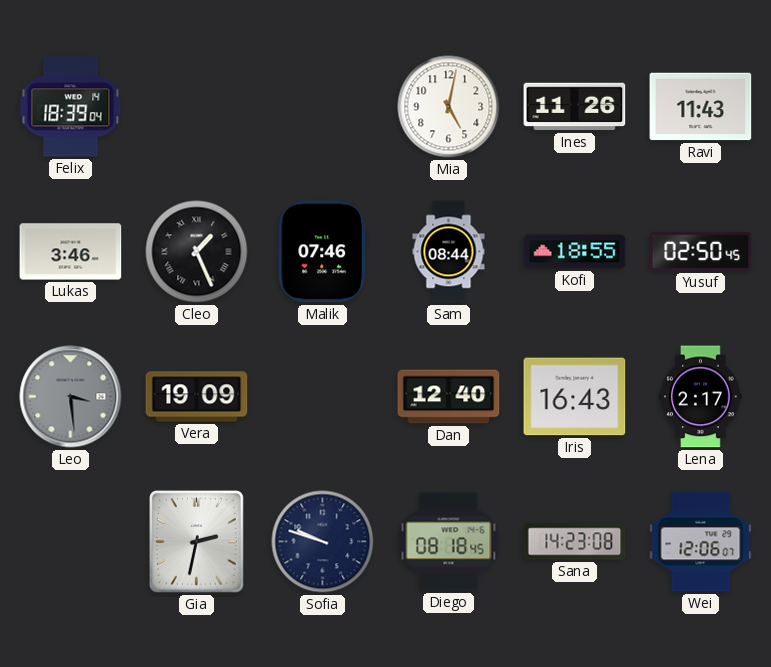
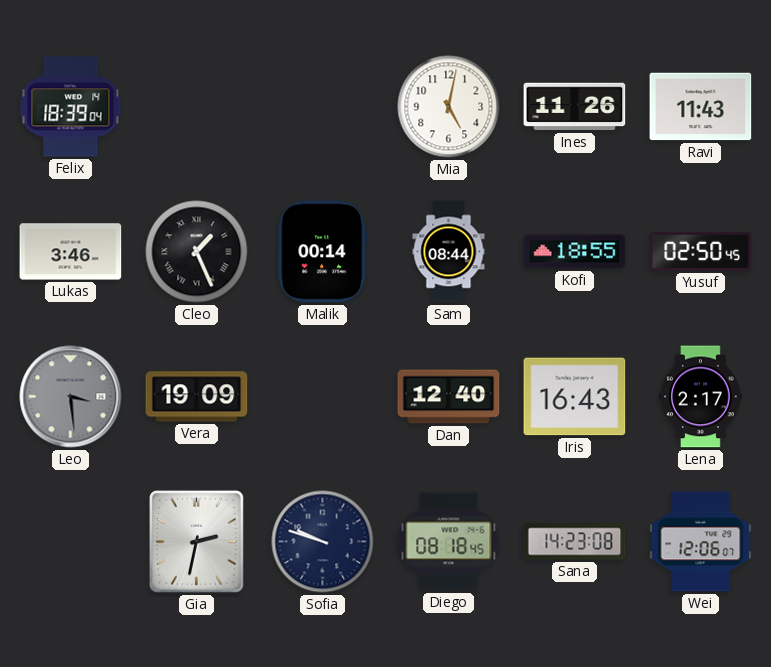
Malik: 07:46 -> 00:14 (322, 252)
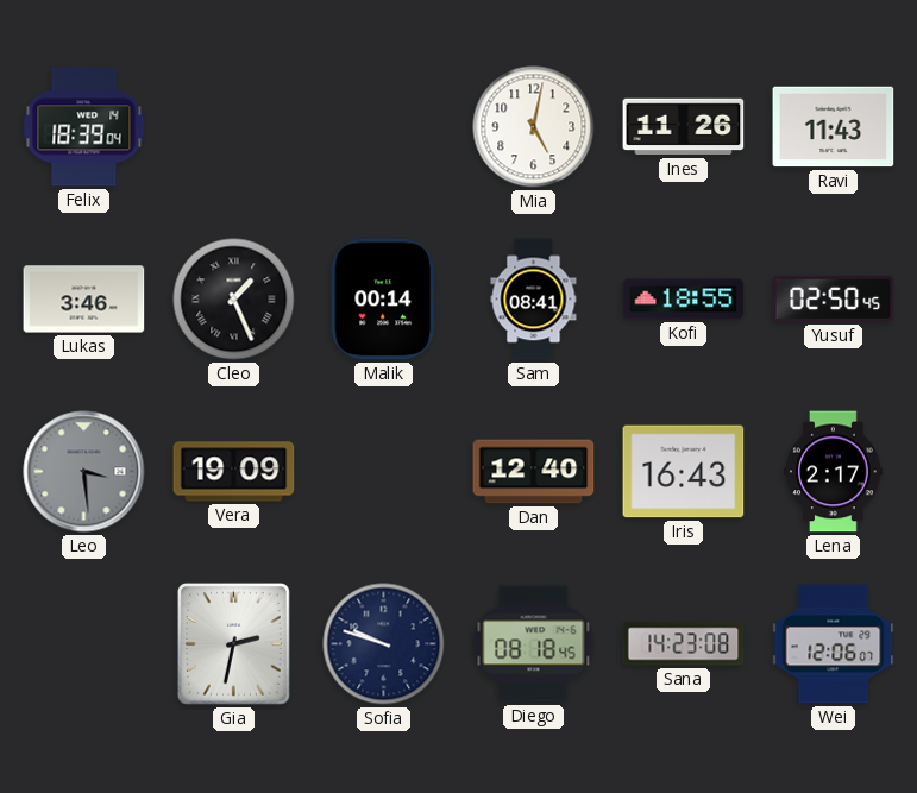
Sam: 08:44 -> 08:41 (534, 300)
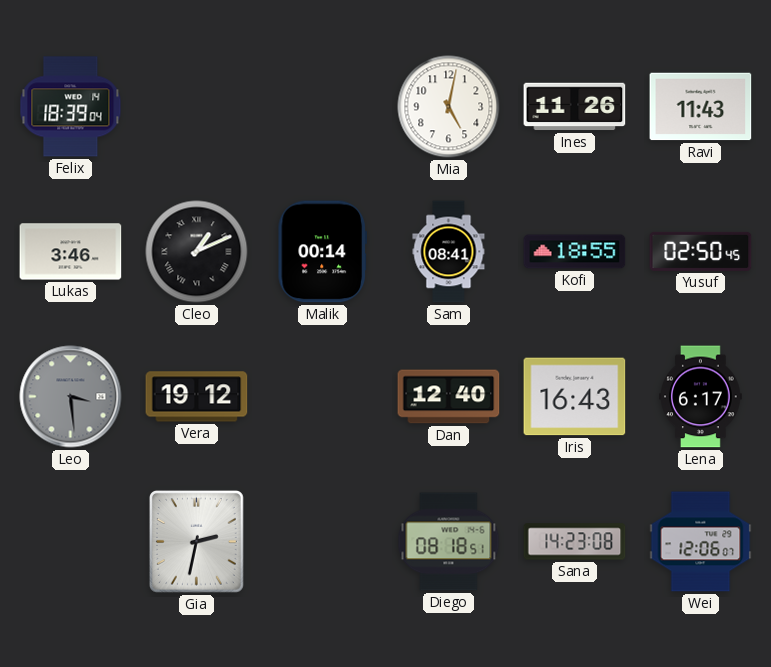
Cleo: 1:26 -> 1:11 (197, 252)
Vera: 19:09 -> 19:12 (197, 397)
Lena: 2:17 -> 6:17 (701, 397)
Sofia: 9:48 -> none (384, 644)
Diego: 08:18:45 -> 08:18:51 (449, 542)
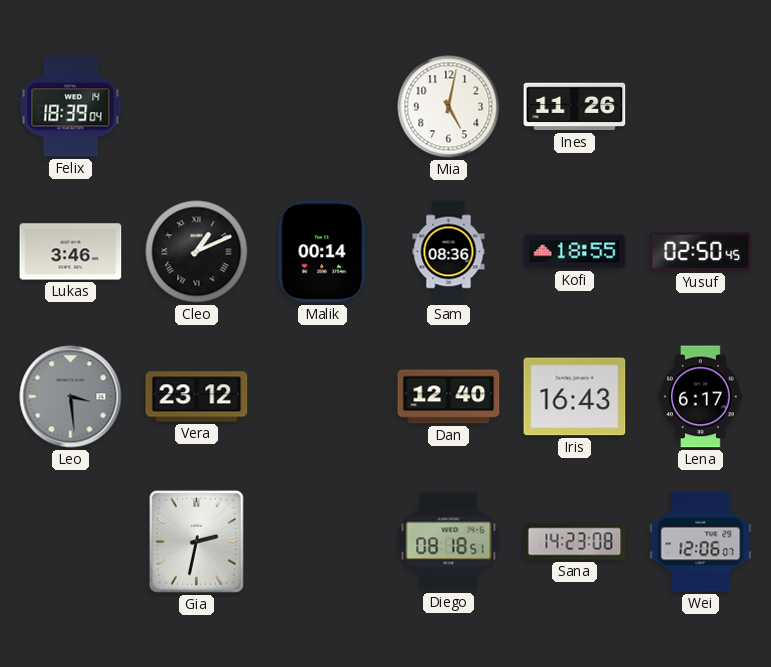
Ravi: 11:43 -> none (701, 107)
Sam: 08:41 -> 08:36 (449, 252)
Vera: 19:12 -> 23:12 (197, 397)
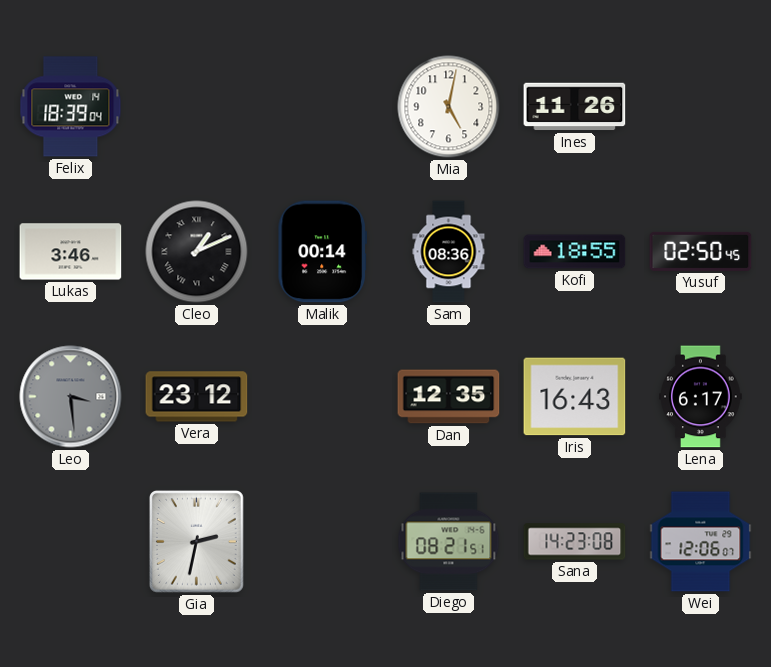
Dan: 12:40 -> 12:35 (449, 397)
Diego: 08:18 -> 08:21 (449, 542)
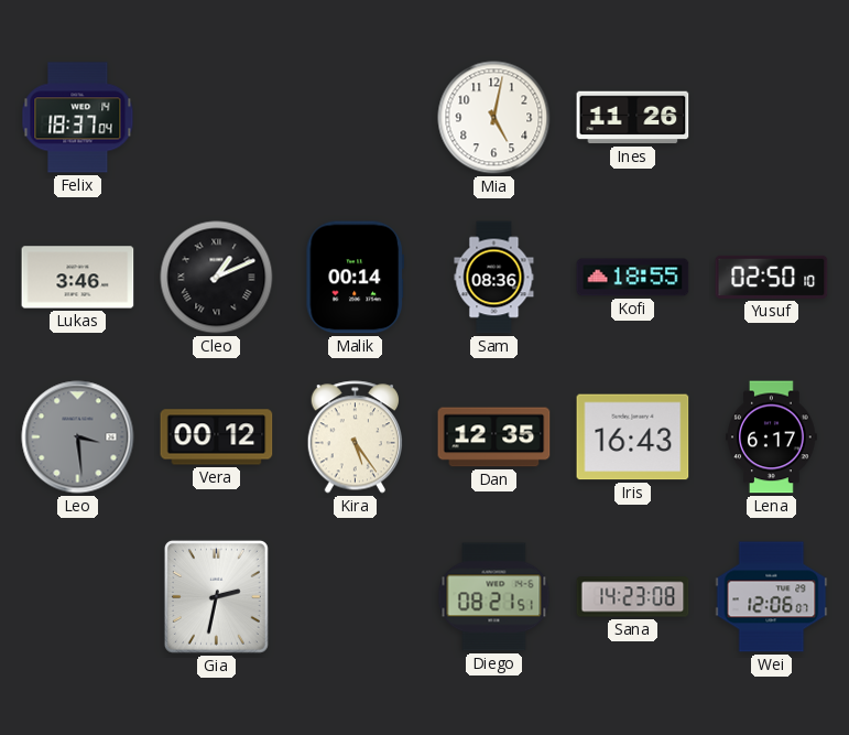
Felix: 18:39 -> 18:37 (78, 118)
Yusuf: 02:50:45 -> 02:50:10 (772, 277)
Vera: 23:12 -> 00:12 (217, 437)
Kira: none -> 5:24 (355, 437)
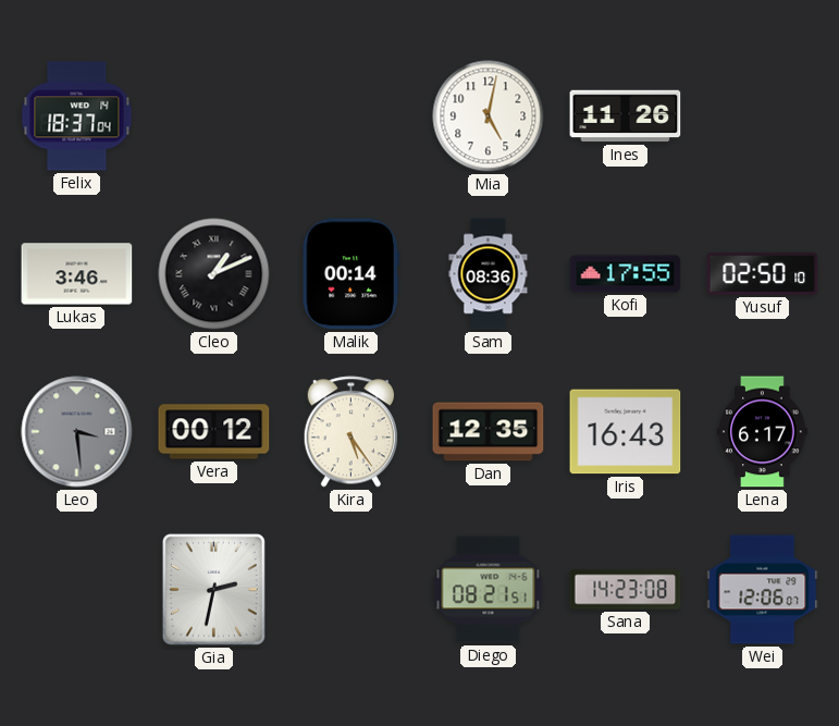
Kofi: 18:55 -> 17:55 (626, 274)
